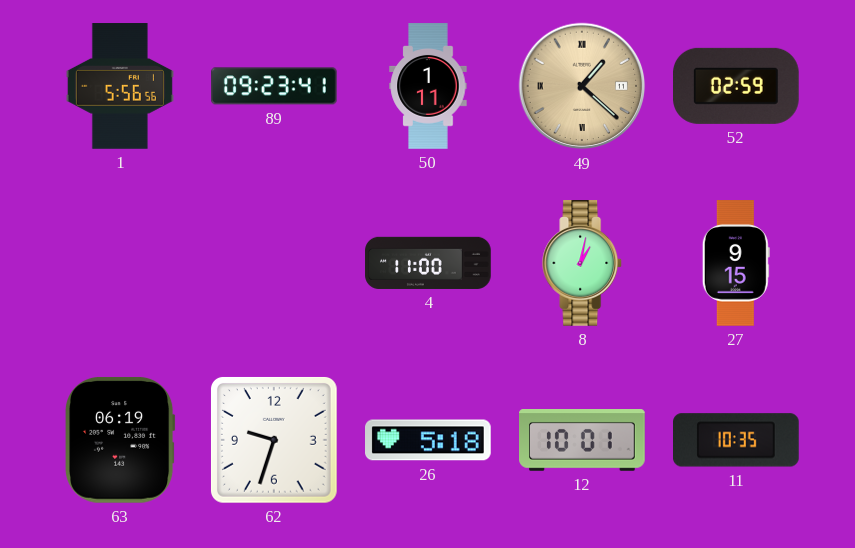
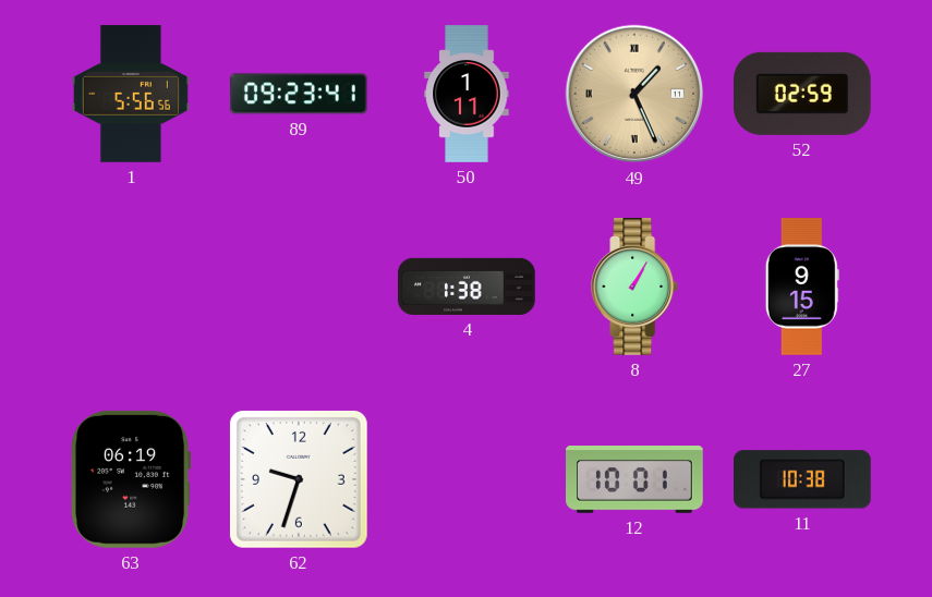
49: 1:22 -> 1:26 (634, 94)
4: 11:00 -> 1:38 (467, 287)
8: 1:02 -> 1:05 (636, 287)
26: 5:18 -> none (429, 440)
11: 10:35 -> 10:38 (803, 479)
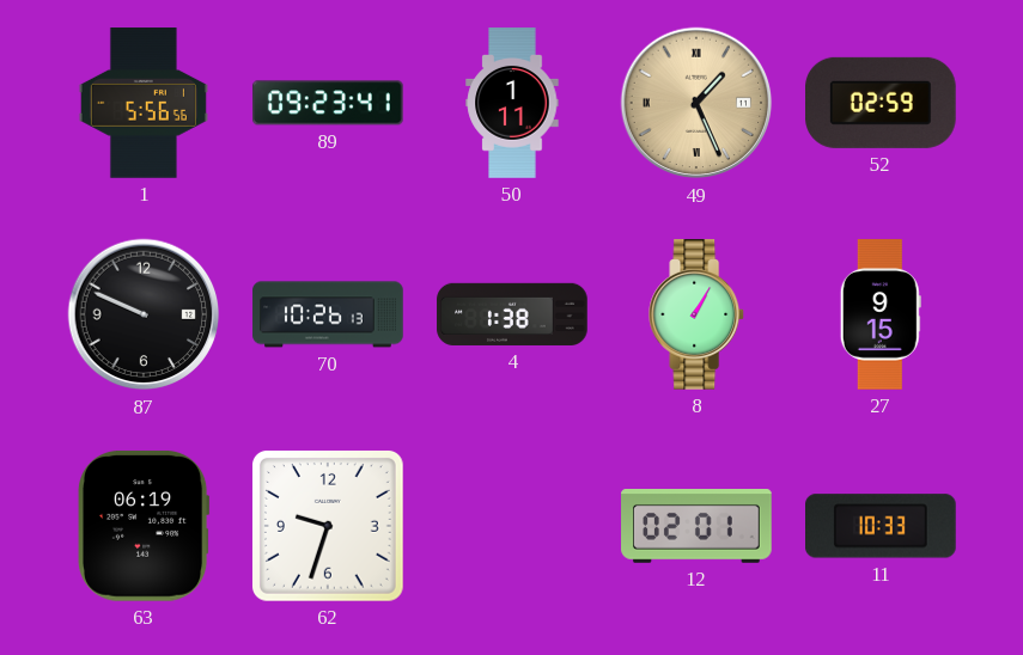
87: none -> 9:49 (144, 314)
70: none -> 10:26 (328, 314)
12: 10:01 -> 02:01 (696, 527)
11: 10:38 -> 10:33 (882, 526)
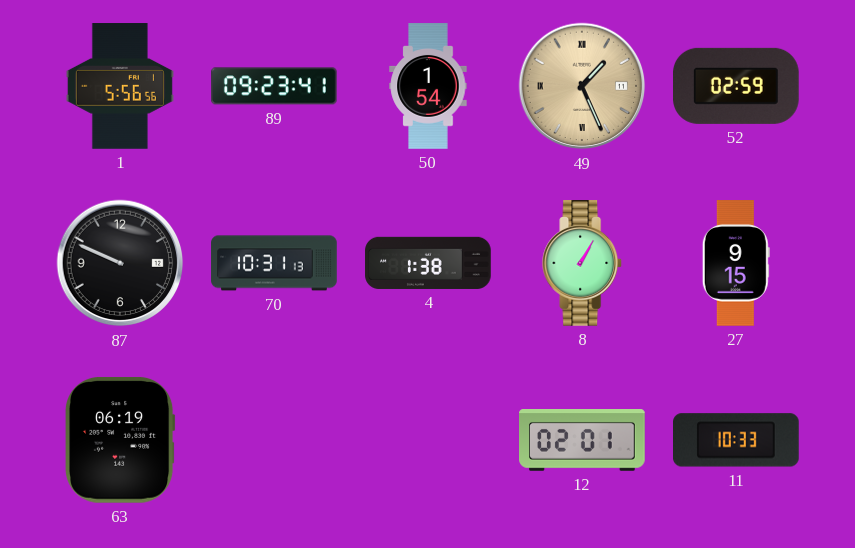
50: 1:11 -> 1:54 (428, 86)
70: 10:26 -> 10:31 (274, 263)
62: 9:33 -> none (328, 526)
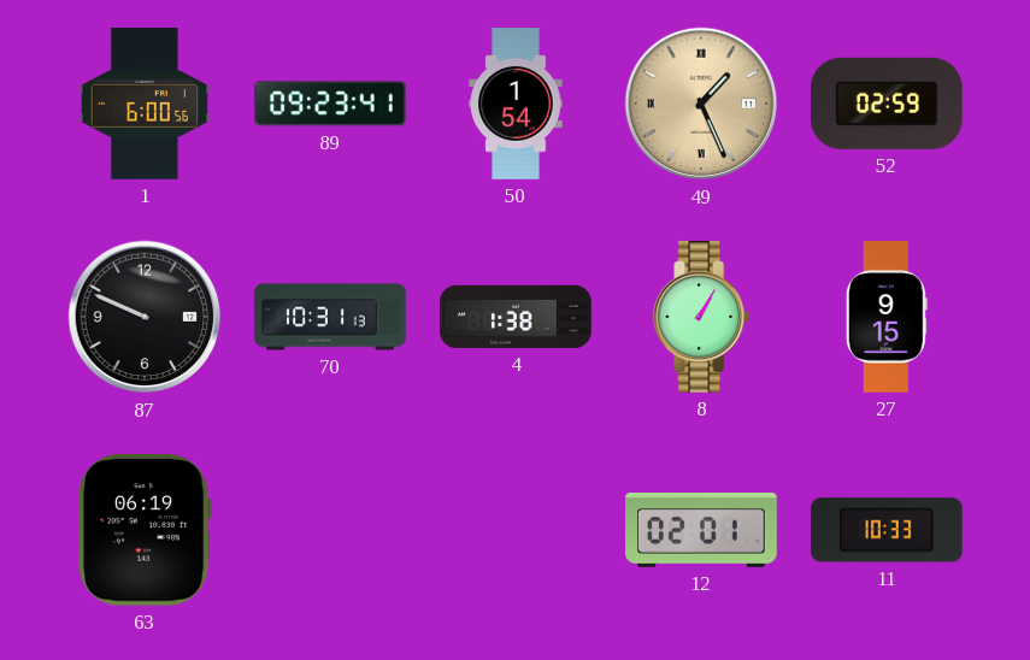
1: 5:56 -> 6:00 (145, 104)
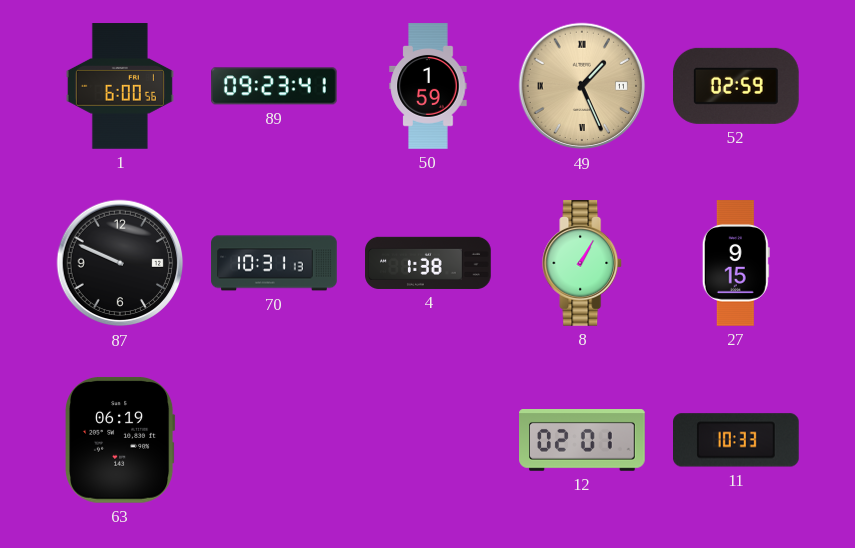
50: 1:54 -> 1:59 (428, 86)
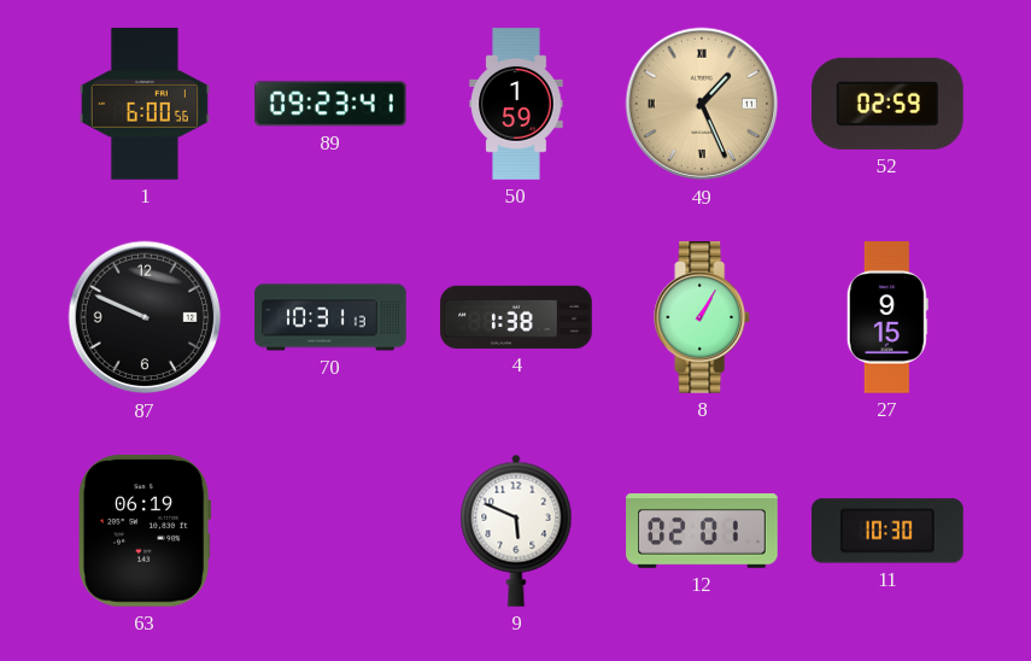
9: none -> 5:49 (516, 531)
11: 10:33 -> 10:30 (889, 531)
